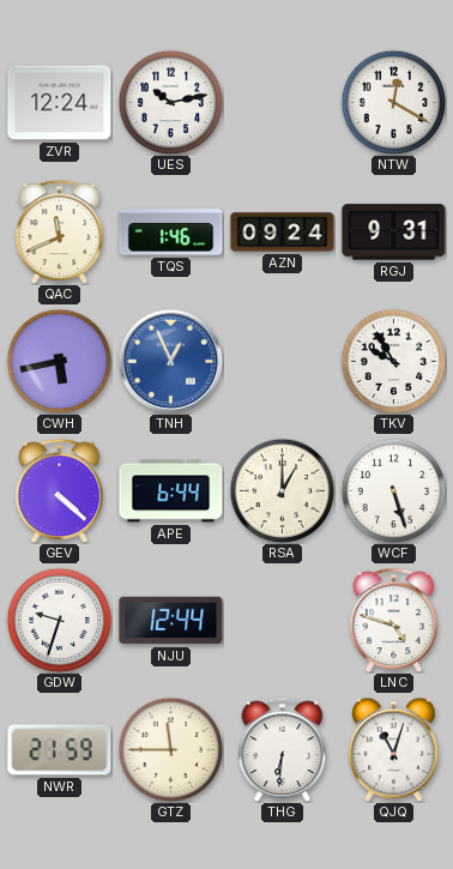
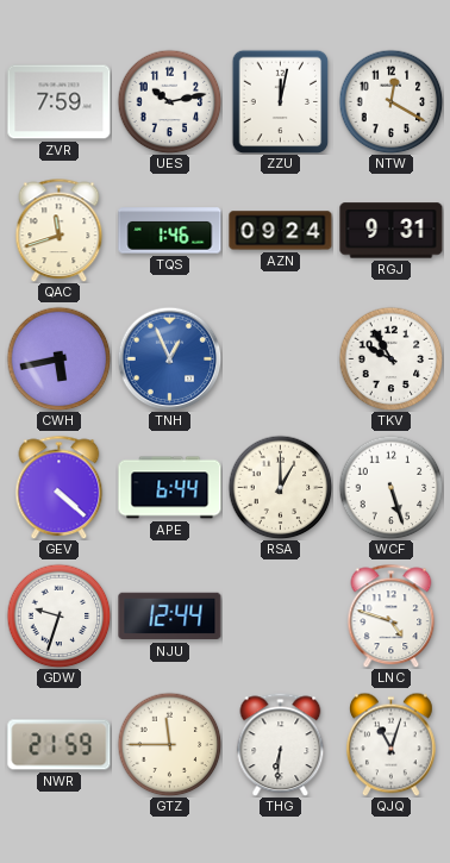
ZVR: 12:24 -> 7:59 (60, 102)
ZZU: none -> 12:02 (281, 101)
QAC: 11:41 -> 11:42 (60, 230)
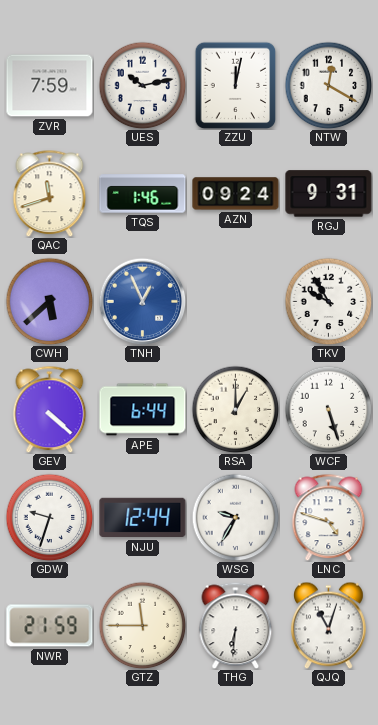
CWH: 5:43 -> 5:38 (49, 301)
WSG: none -> 9:35 (235, 517)
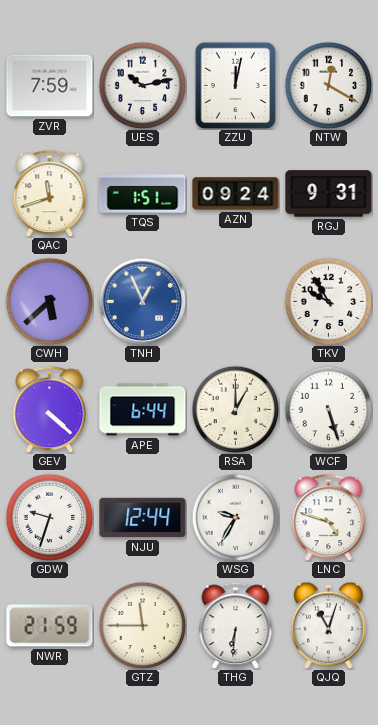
TQS: 1:46 -> 1:51 (143, 194)
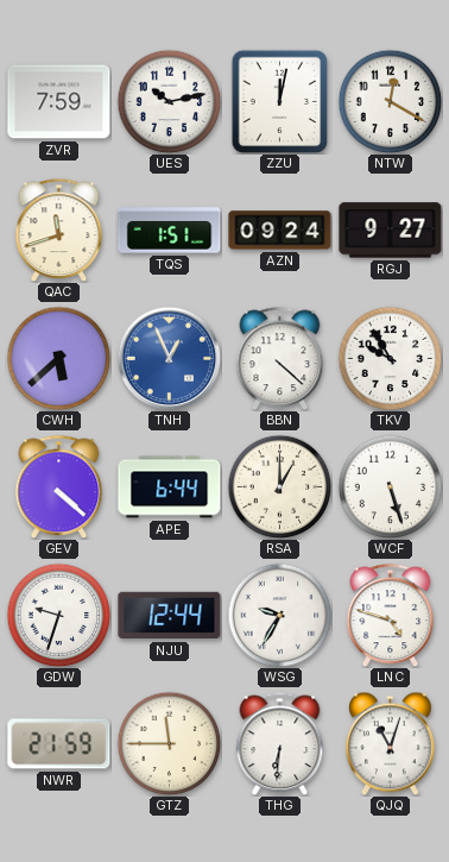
RGJ: 9:31 -> 9:27 (391, 231)
BBN: none -> 4:22 (280, 358)
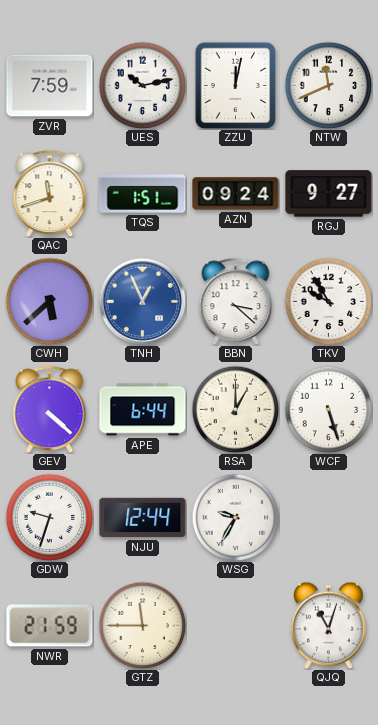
NTW: 12:20 -> 11:41 (328, 85)
BBN: 4:22 -> 3:22 (236, 301)
LNC: 4:48 -> none (391, 615)
THG: 6:31 -> none (280, 743)
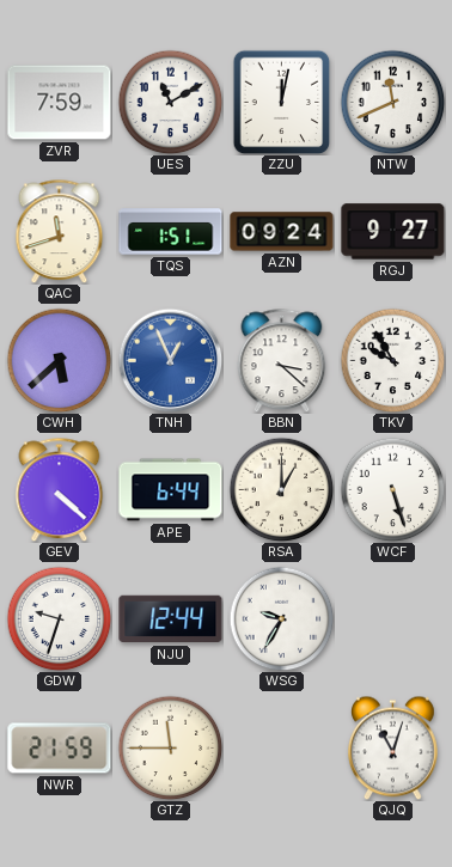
UES: 10:13 -> 11:10 (170, 102)
